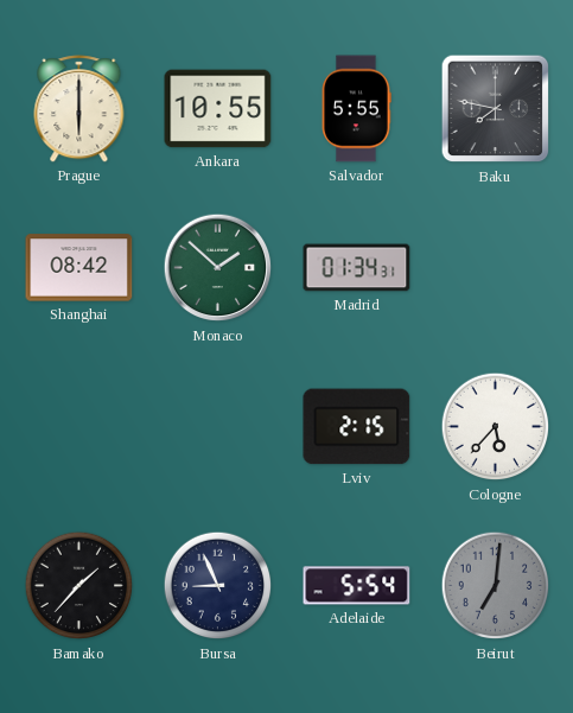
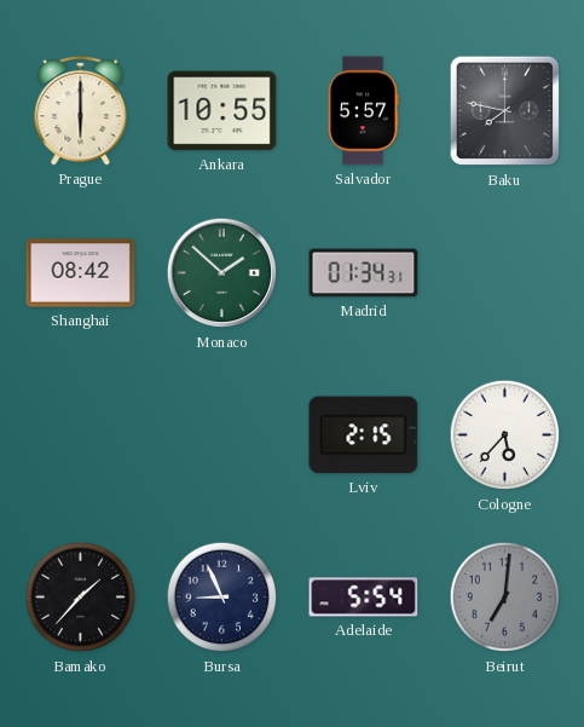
Salvador: 5:55 -> 5:57 (363, 111)
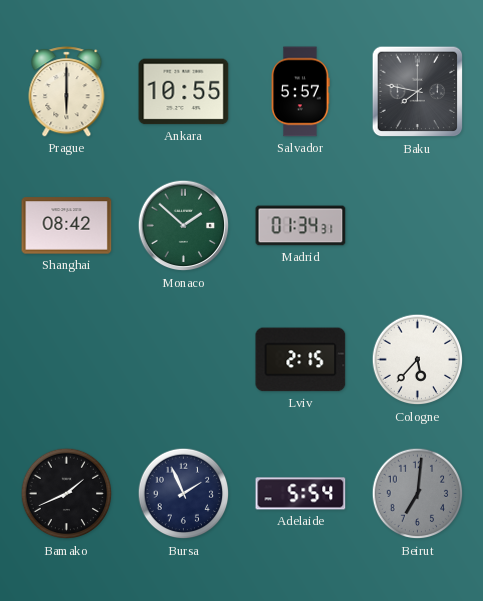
Bamako: 1:37 -> 1:41 (67, 494)
Bursa: 8:56 -> 1:56 (184, 494)
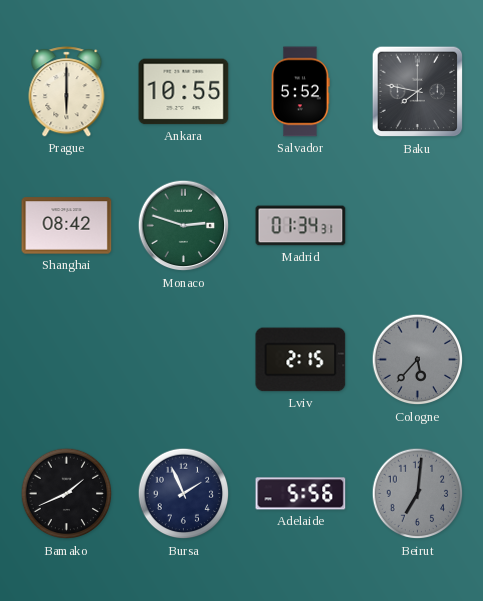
Salvador: 5:57 -> 5:52 (300, 92)
Monaco: 1:52 -> 2:48 (184, 226)
Cologne dial: white -> grey (418, 360)
Adelaide: 5:54 -> 5:56 (301, 494)
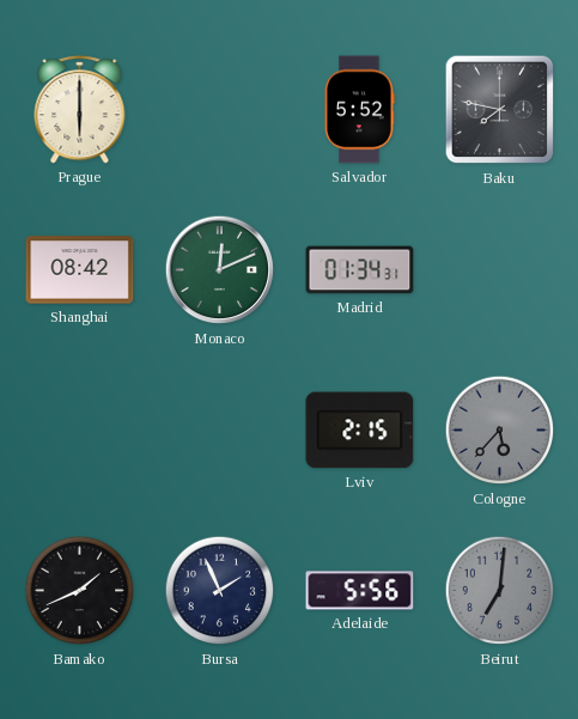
Ankara: 10:55 -> none (184, 92)
Monaco: 2:48 -> 12:11 (220, 270)
